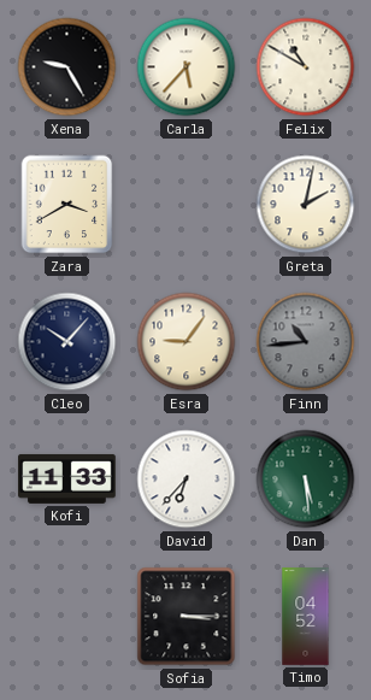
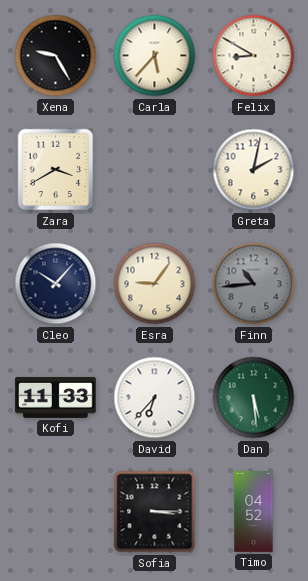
Felix: 10:50 -> 8:50 (254, 56)
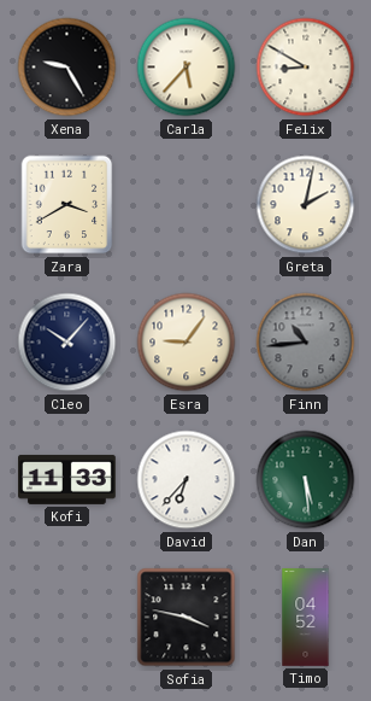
Sofia: 3:15 -> 3:47 (187, 618)
